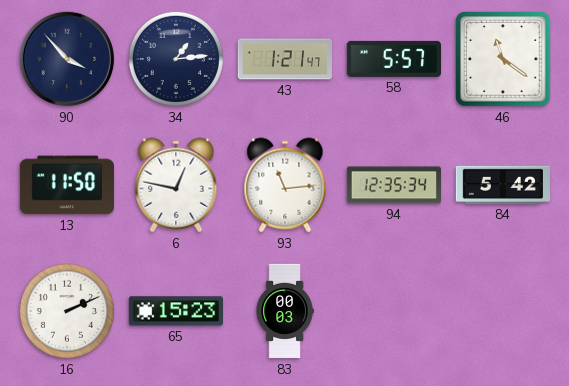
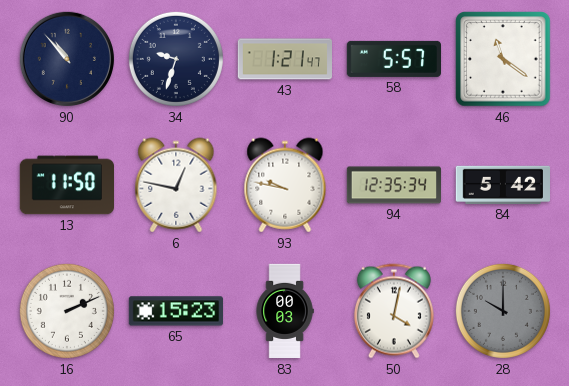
90: 3:53 -> 10:53 (67, 59)
34: 1:14 -> 9:33 (176, 59)
93: 11:14 -> 9:47 (285, 185)
50: none -> 4:02 (394, 311)
28: none -> 10:00 (503, 311)
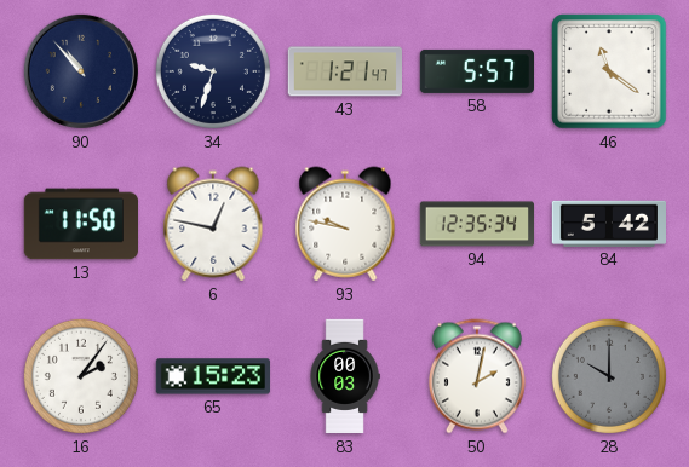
16: 2:11 -> 2:06 (81, 376)
50: 4:02 -> 2:02 (477, 376)
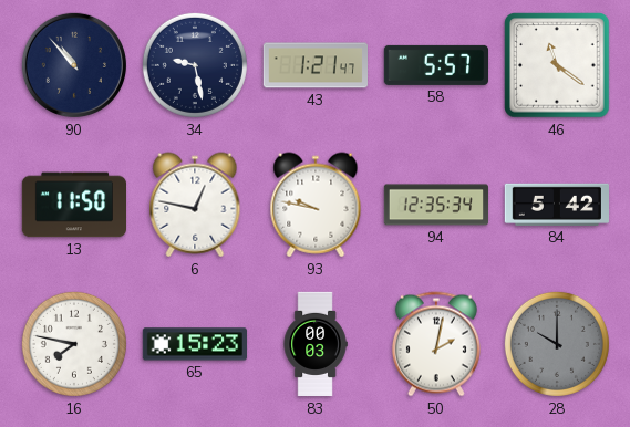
34: 9:33 -> 9:28 (195, 65)
16: 2:06 -> 7:47 (74, 344)
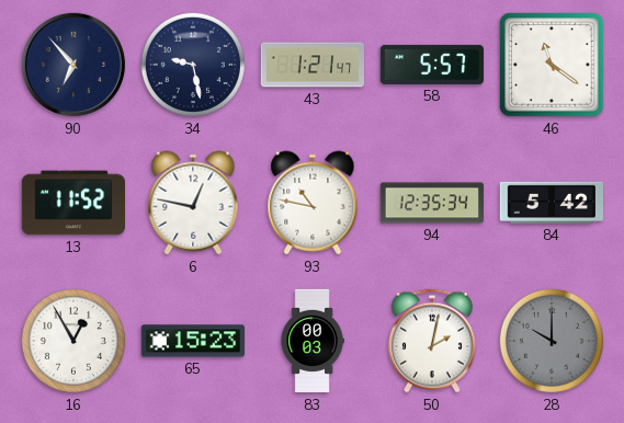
90: 10:53 -> 6:53 (73, 65)
13: 11:50 -> 11:52 (72, 203)
93: 9:47 -> 10:47 (313, 203)
16: 7:47 -> 12:55 (73, 341)
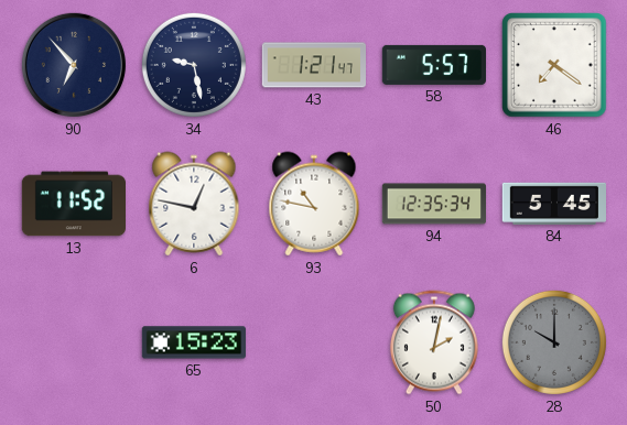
46: 11:21 -> 7:21 (554, 65)
84: 5:42 -> 5:45 (553, 204)
16: 12:55 -> none (73, 341)
83: 00:03 -> none (313, 341)
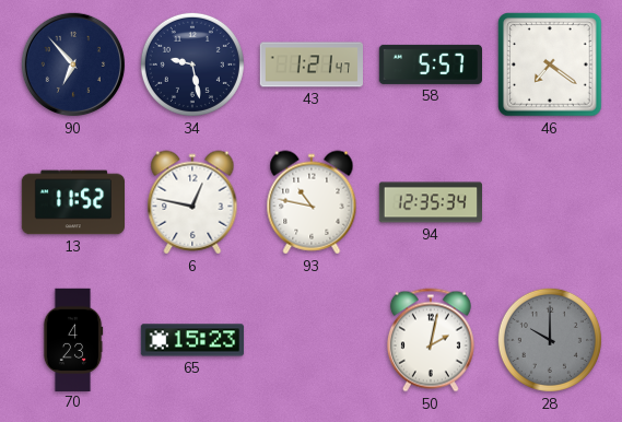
84: 5:45 -> none (553, 204)
70: none -> 4:23 (73, 339)
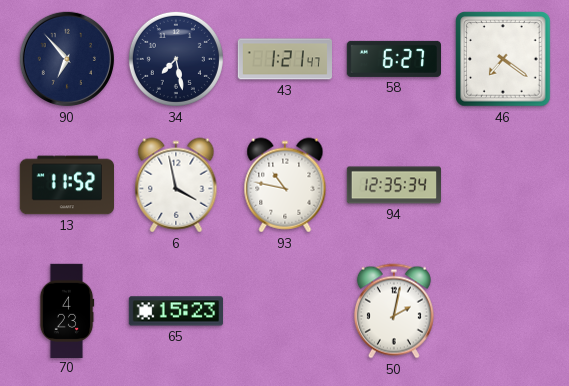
34: 9:28 -> 7:28 (176, 59)
58: 5:57 -> 6:27 (393, 59)
6: 12:47 -> 3:58 (176, 185)
28: 10:00 -> none (550, 340)
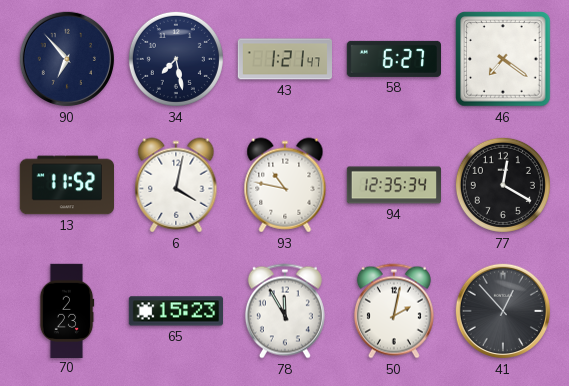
6: 3:58 -> 4:02 (176, 185)
77: none -> 12:20 (503, 185)
70: 4:23 -> 2:23 (67, 310)
78: none -> 11:55 (285, 311)
41: none -> 12:53 (503, 311)
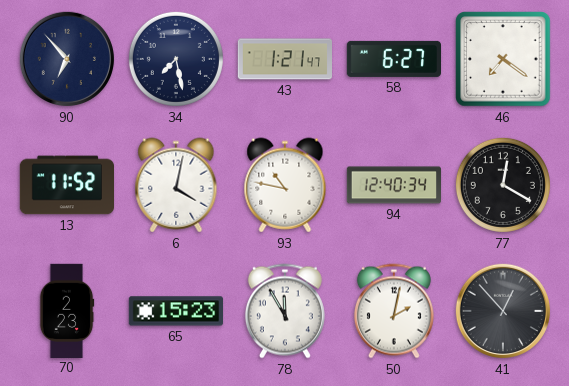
94: 12:35 -> 12:40 (393, 185)
